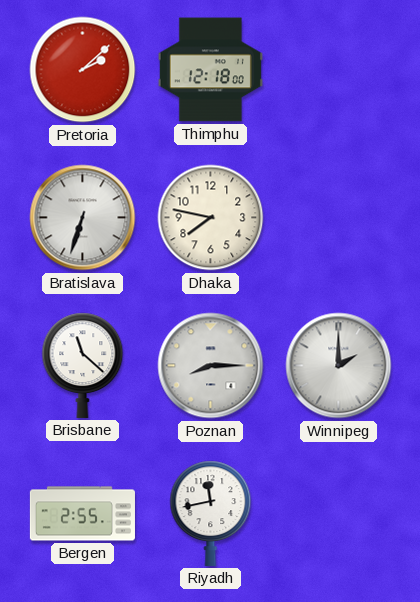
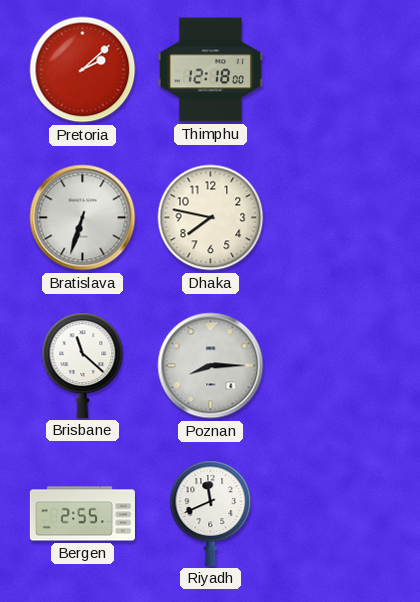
Winnipeg: 2:00 -> none (339, 366)
Riyadh: 11:43 -> 11:41 (211, 513)
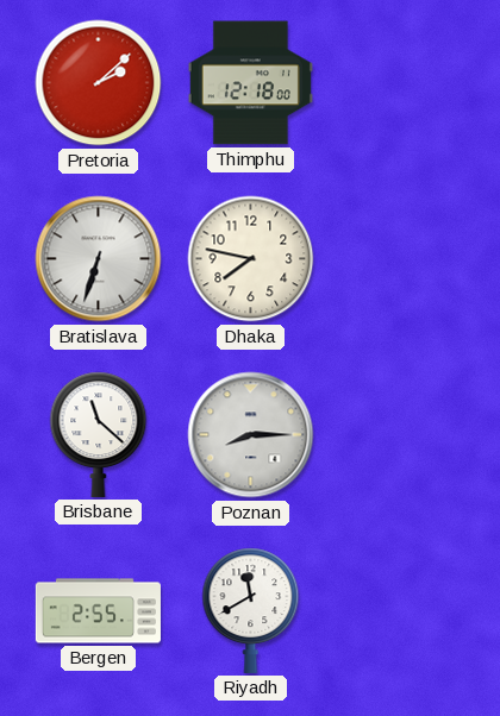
Riyadh: 11:41 -> 11:40 (251, 610)
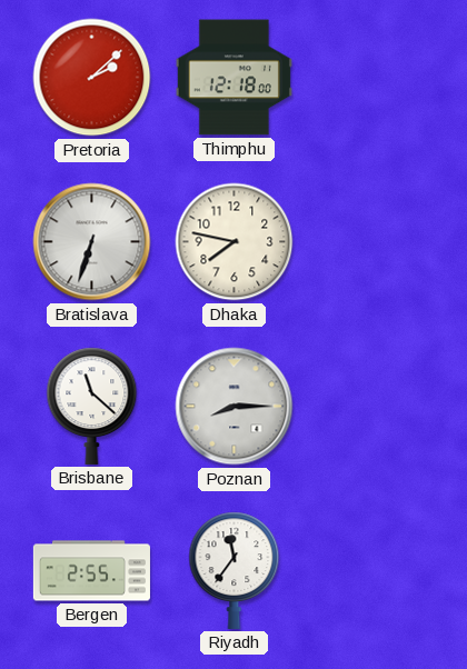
Riyadh: 11:40 -> 11:36 (235, 570)
